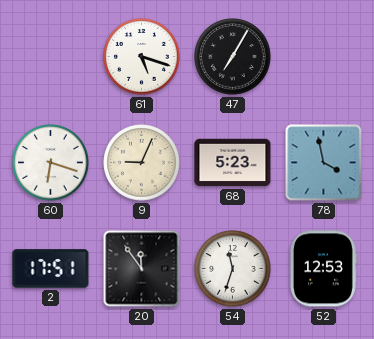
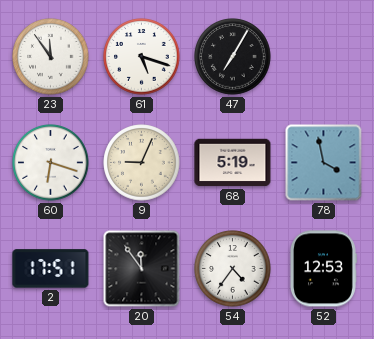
23: none -> 11:54 (51, 57)
68: 5:23 -> 5:19 (233, 163)
54: 11:33 -> 4:36 (233, 269)
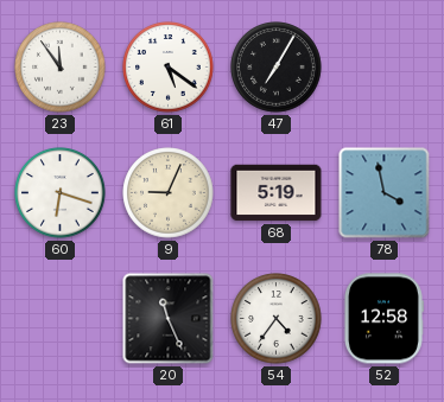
61: 5:18 -> 5:21 (169, 68)
2: 17:51 -> none (51, 269)
20: 11:54 -> 11:26 (169, 319)
52: 12:53 -> 12:58 (385, 319)
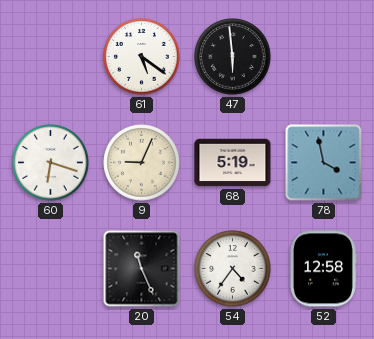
23: 11:54 -> none (61, 68)
47: 7:05 -> 5:59 (233, 57)
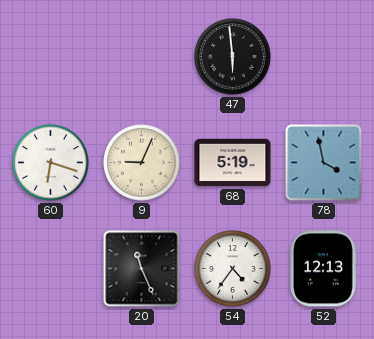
61: 5:21 -> none (142, 57)
52: 12:58 -> 12:13 (324, 269)
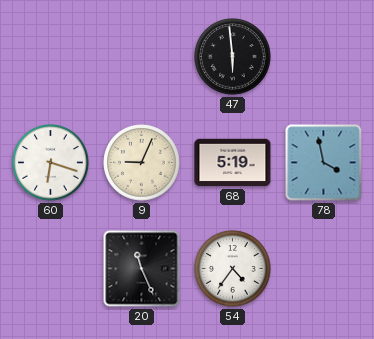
52: 12:13 -> none (324, 269)
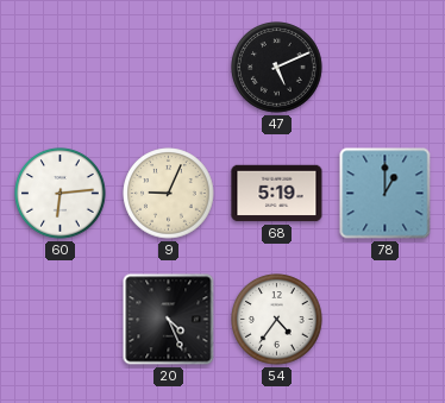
47: 5:59 -> 5:11 (277, 68)
60: 6:18 -> 6:14 (61, 194)
78: 3:58 -> 1:00 (386, 194)
20: 11:26 -> 4:26 (169, 320)
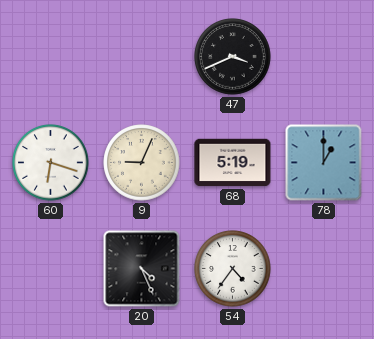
47: 5:11 -> 3:41 (233, 57)
60: 6:14 -> 6:18 (51, 163)
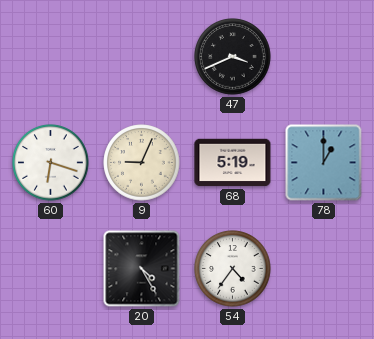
20: 4:26 -> 4:25 (142, 269)
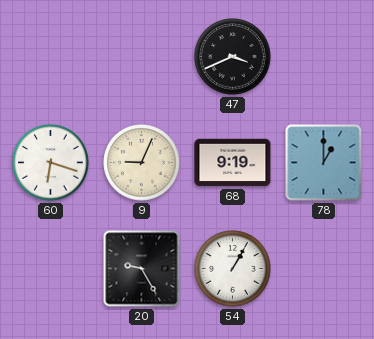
68: 5:19 -> 9:19 (233, 163)
20: 4:25 -> 9:25 (142, 269)
54: 4:36 -> 1:05 (233, 269)
